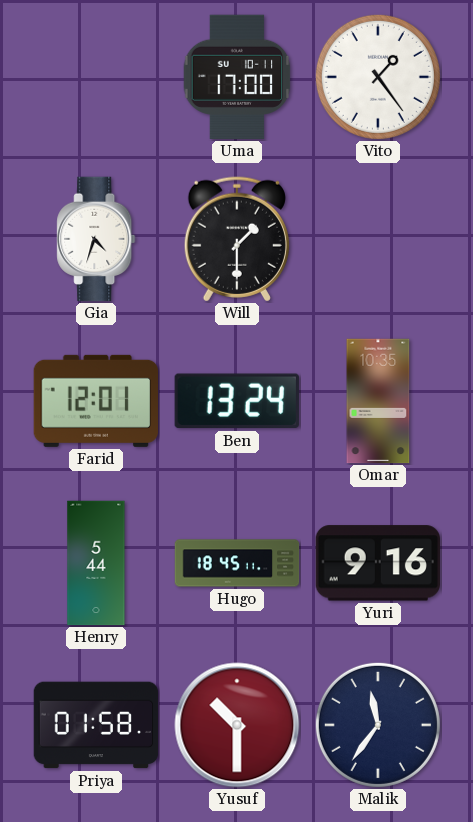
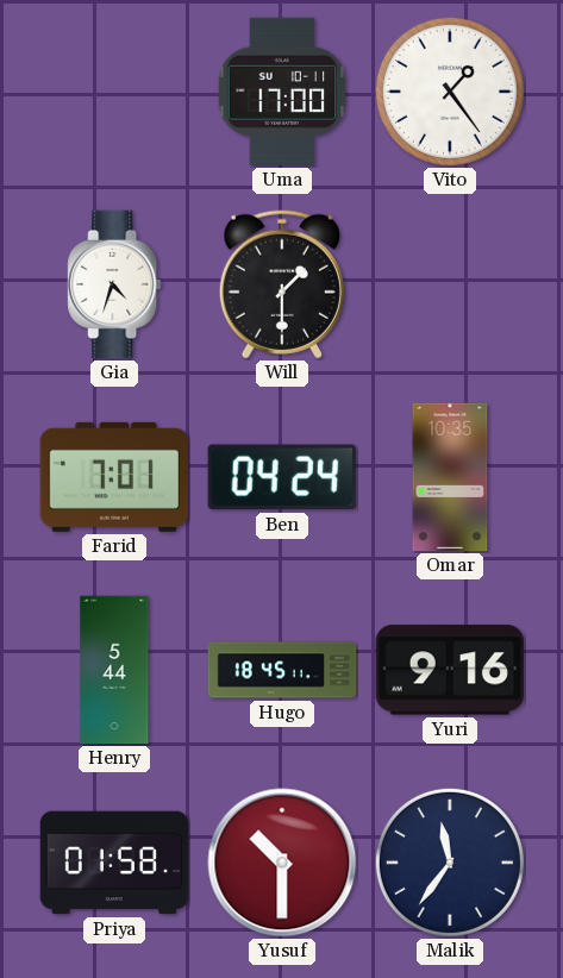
Farid: 12:01 -> 7:01 (113, 477)
Ben: 13:24 -> 04:24 (282, 477)
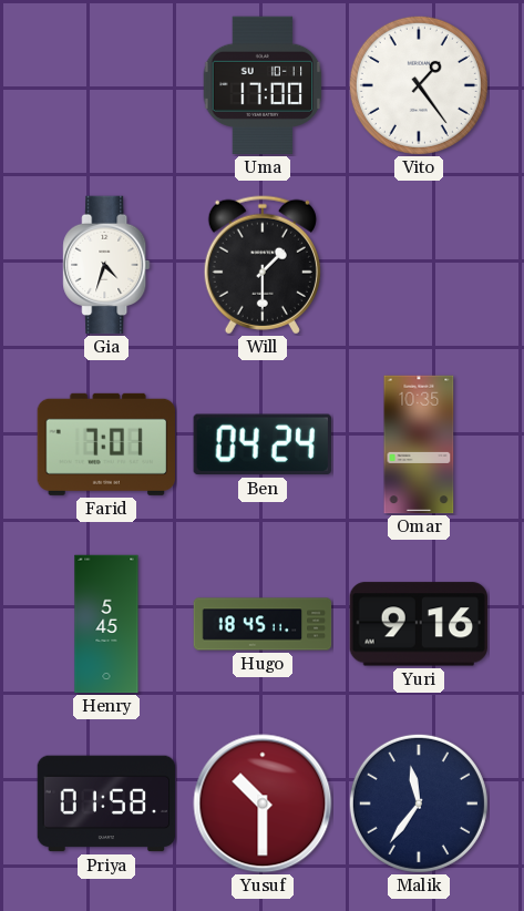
Henry: 5:44 -> 5:45 (106, 624)
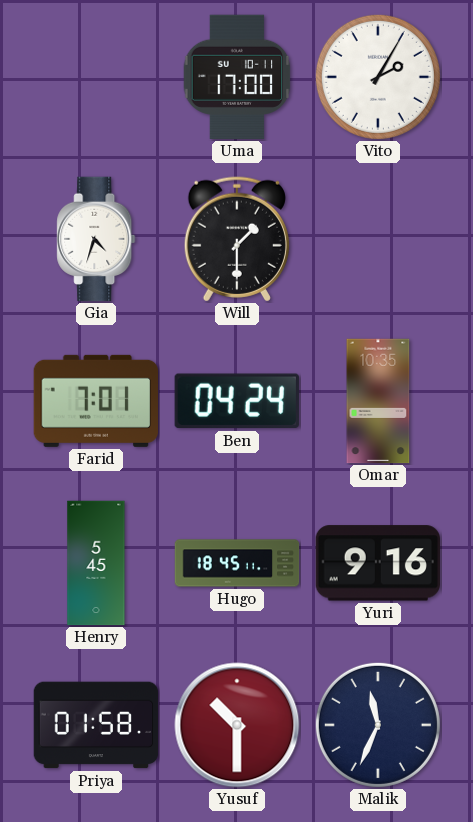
Vito: 1:24 -> 2:05 (378, 77)
Malik: 11:36 -> 11:34 (378, 725)
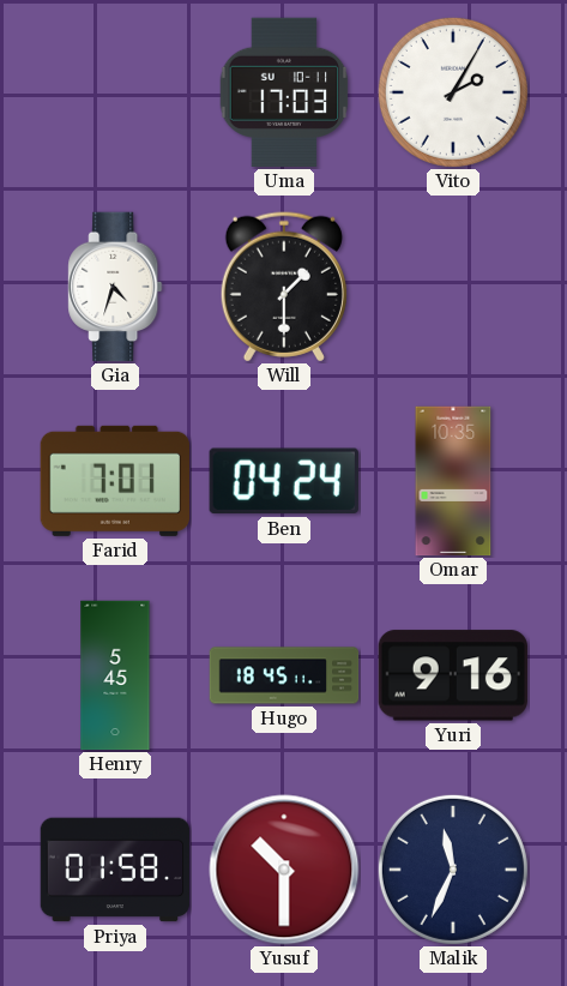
Uma: 17:00 -> 17:03 (284, 92)
